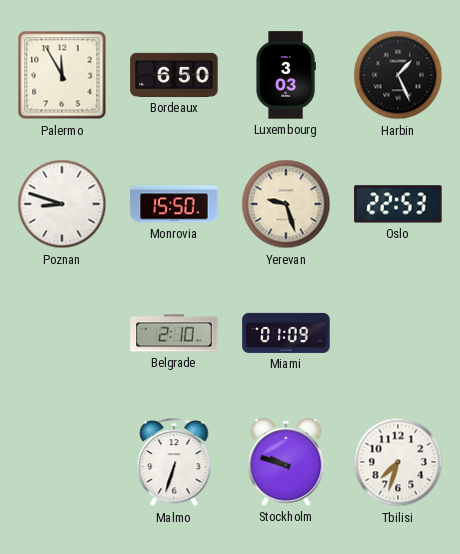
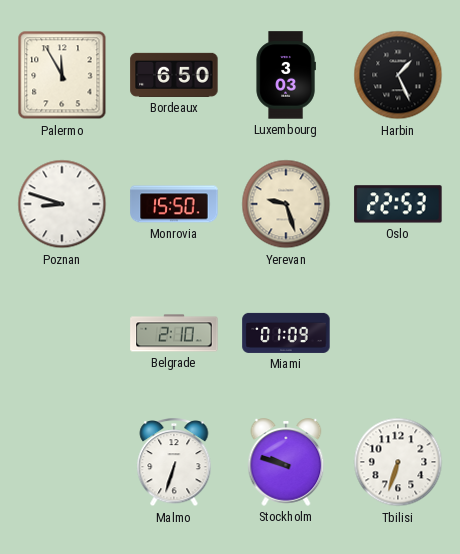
Tbilisi: 7:33 -> 6:33 (398, 462)
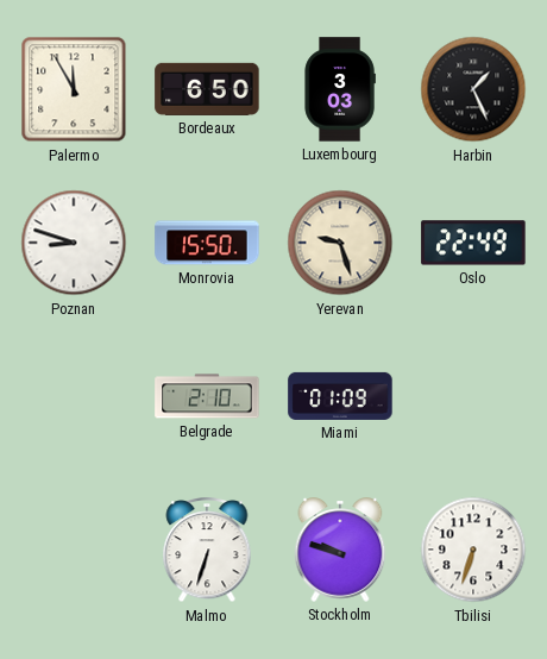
Oslo: 22:53 -> 22:49 (473, 243)
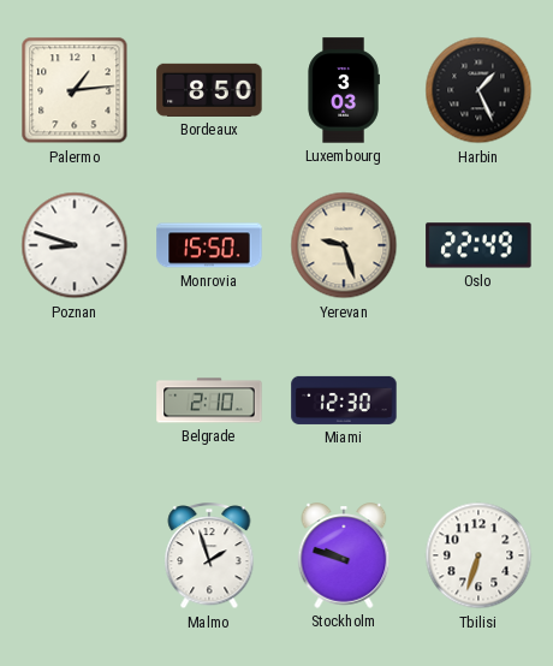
Palermo: 11:55 -> 1:14 (75, 90)
Bordeaux: 6:50 -> 8:50 (209, 90)
Miami: 01:09 -> 12:30 (344, 400)
Malmo: 6:33 -> 1:57 (209, 557)
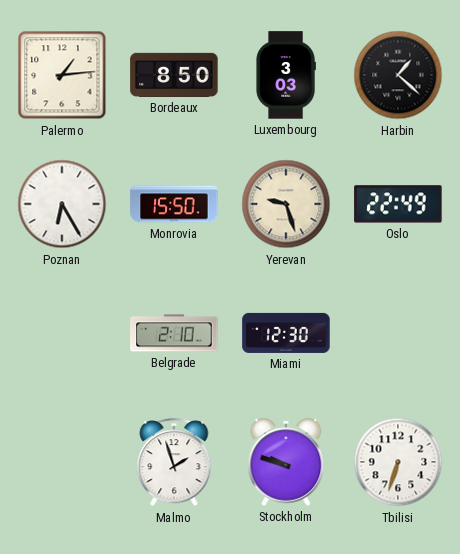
Harbin: 1:26 -> 1:22 (398, 75)
Poznan: 8:48 -> 6:25 (62, 204)
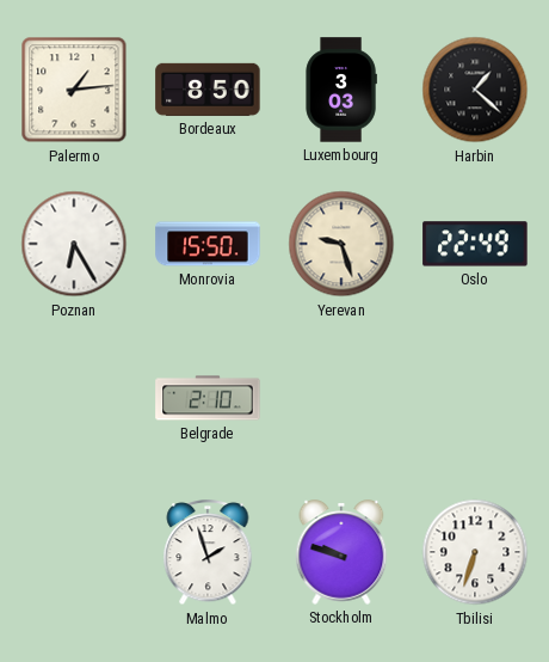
Miami: 12:30 -> none (286, 333)
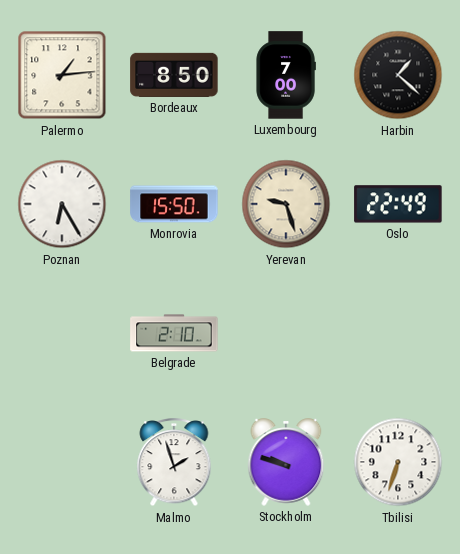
Luxembourg: 3:03 -> 7:00 (286, 75)
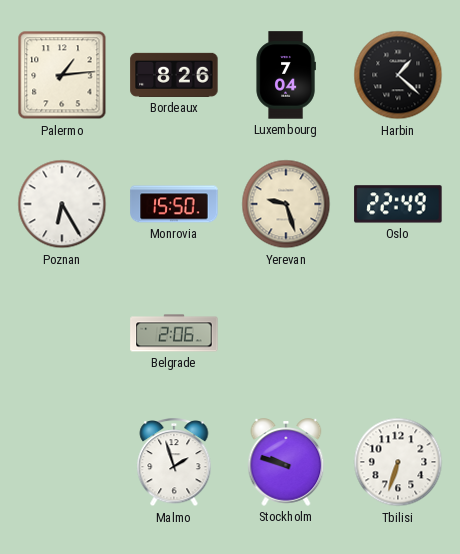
Bordeaux: 8:50 -> 8:26 (174, 75)
Luxembourg: 7:00 -> 7:04 (286, 75)
Belgrade: 2:10 -> 2:06 (174, 333)
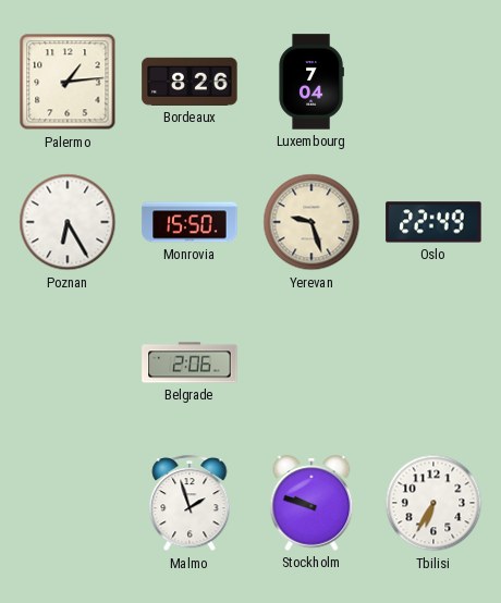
Harbin: 1:22 -> none (398, 75)
Tbilisi: 6:33 -> 6:35 (433, 503)
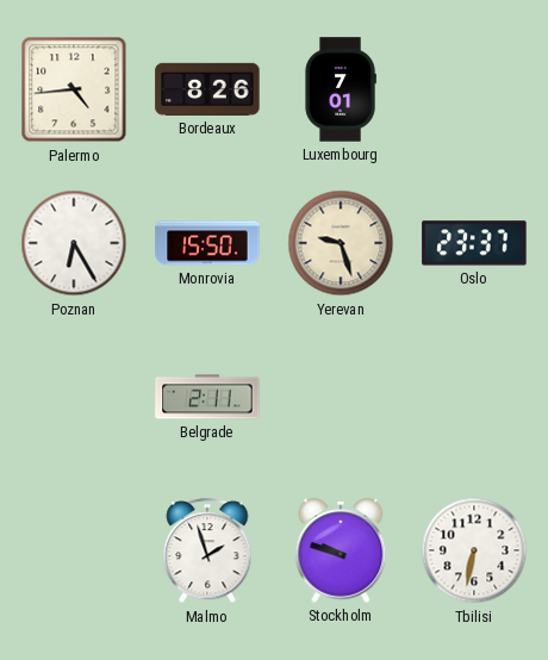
Palermo: 1:14 -> 4:44 (74, 89)
Luxembourg: 7:04 -> 7:01 (341, 89)
Oslo: 22:49 -> 23:37 (474, 243)
Belgrade: 2:06 -> 2:11 (207, 397)
Tbilisi: 6:35 -> 6:32 (474, 550)
